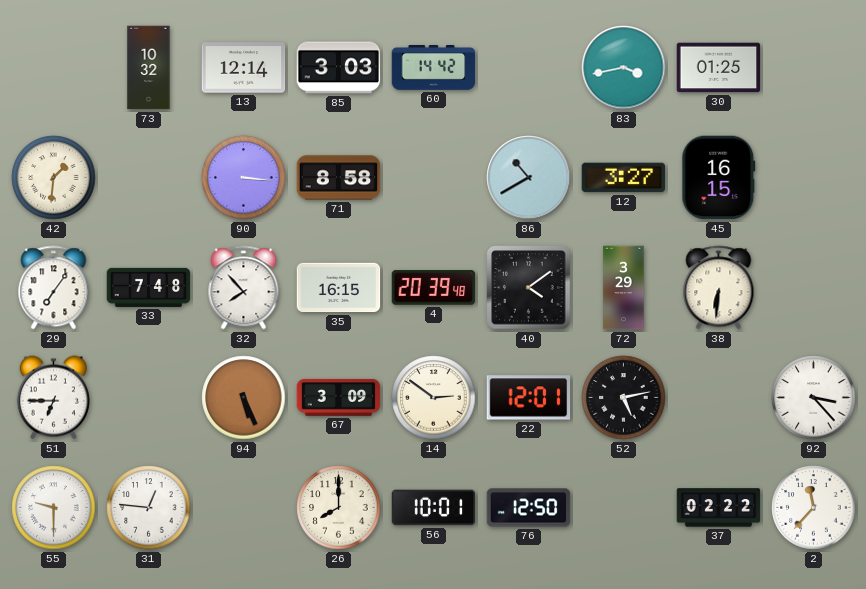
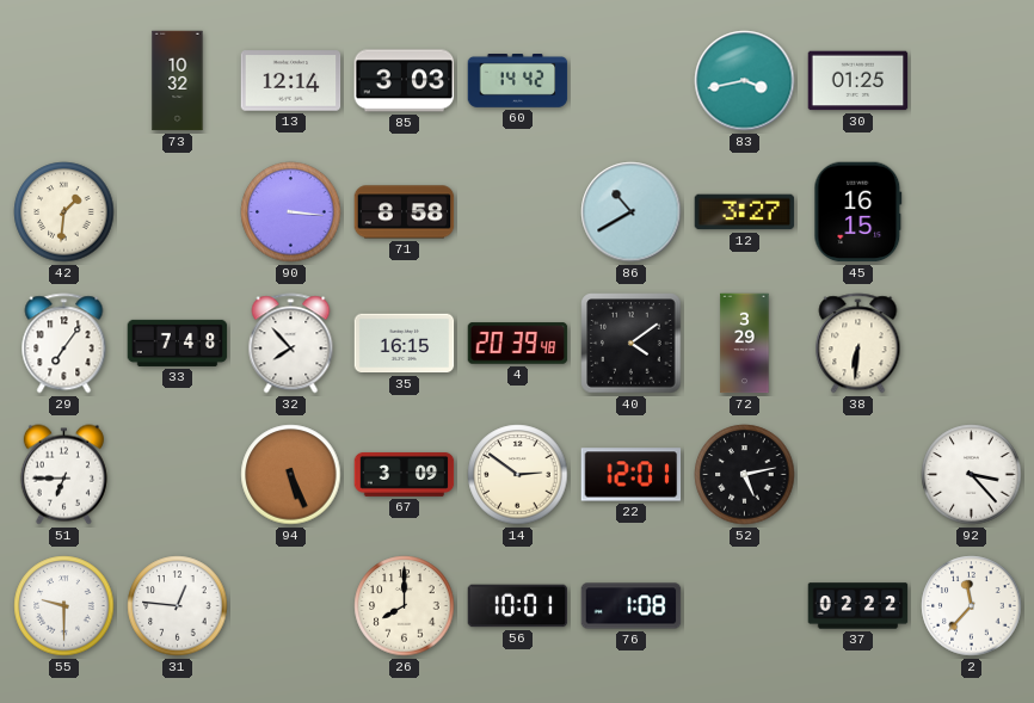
76: 12:50 -> 1:08 (632, 606)
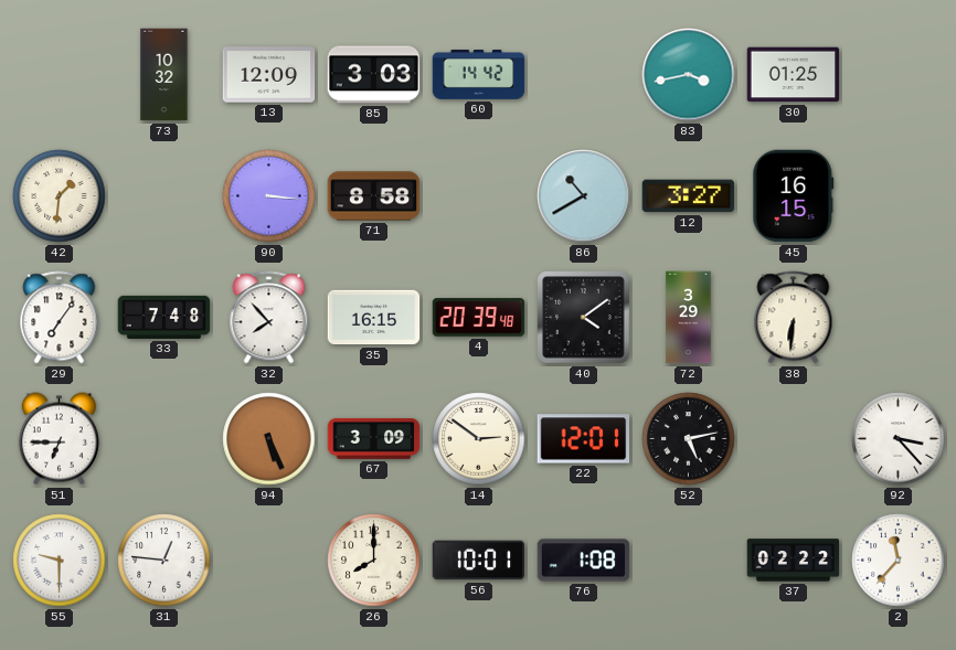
13: 12:14 -> 12:09 (269, 75)
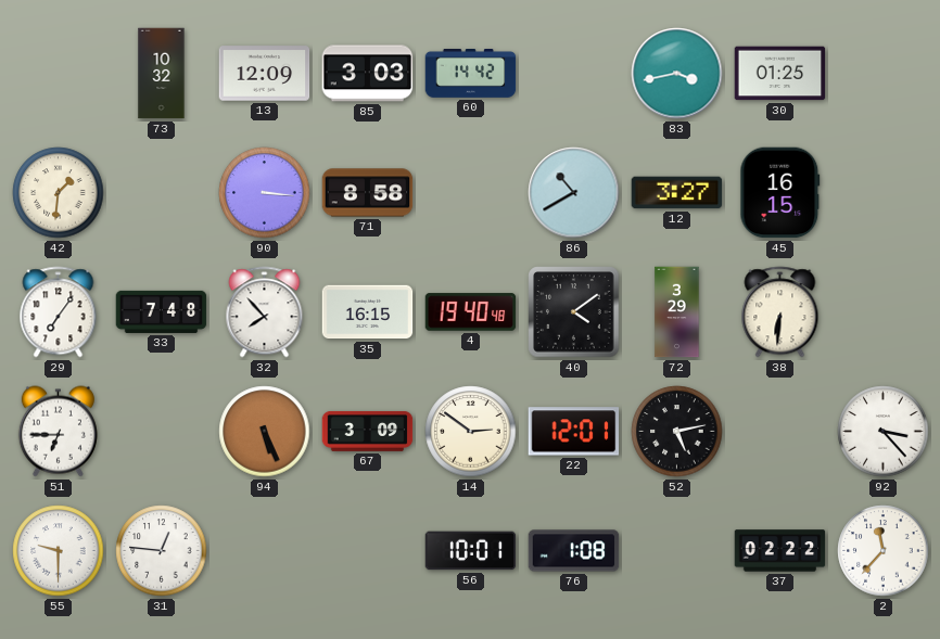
4: 20:39 -> 19:40 (471, 312)
26: 8:00 -> none (374, 561)
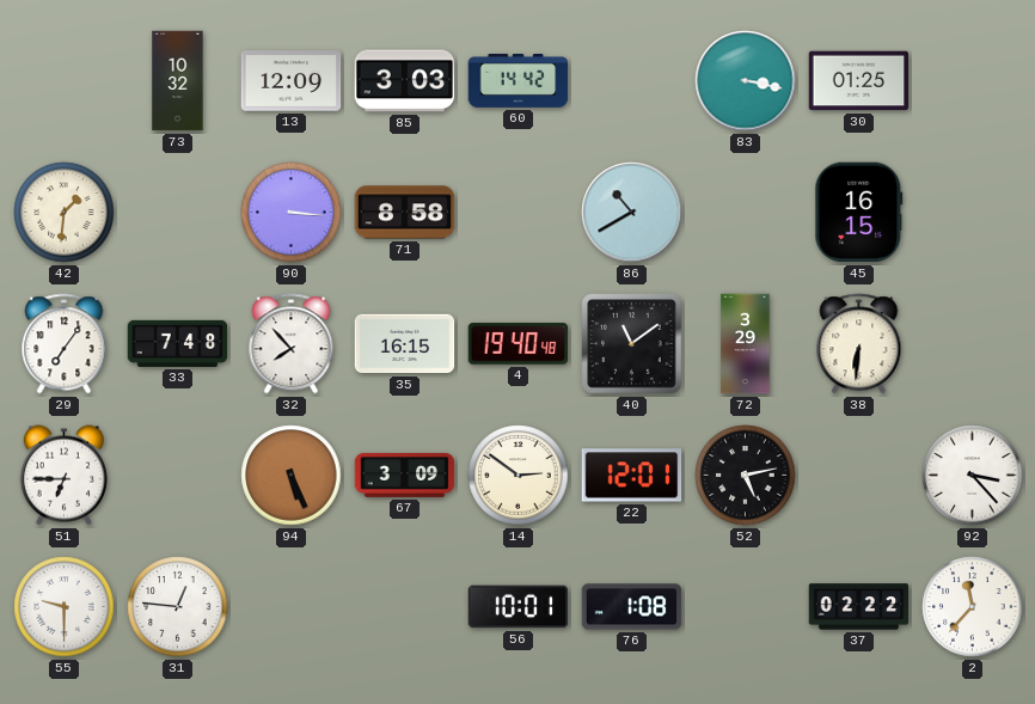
83: 3:43 -> 3:17 (746, 81)
12: 3:27 -> none (677, 193)
40: 4:09 -> 11:09 (632, 344)
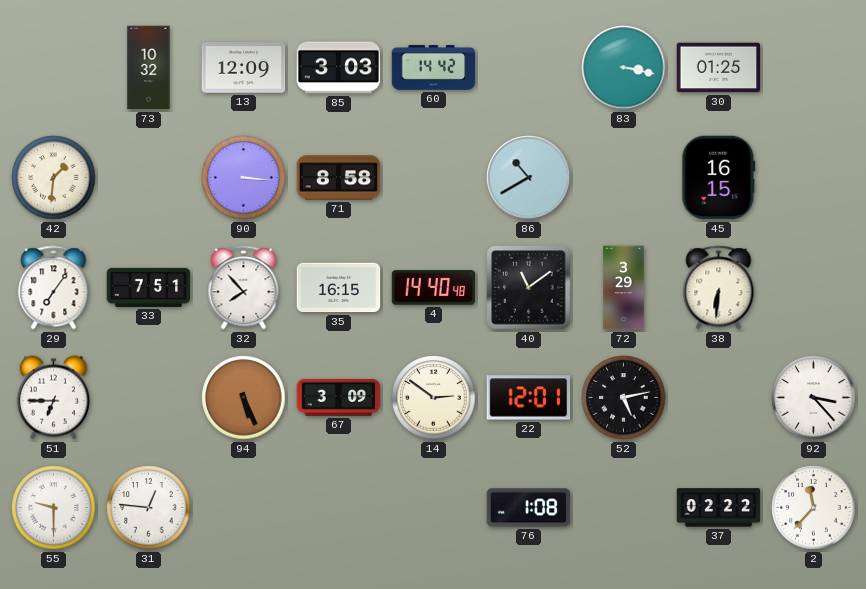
33: 7:48 -> 7:51 (149, 287)
4: 19:40 -> 14:40 (434, 288)
56: 10:01 -> none (519, 607)
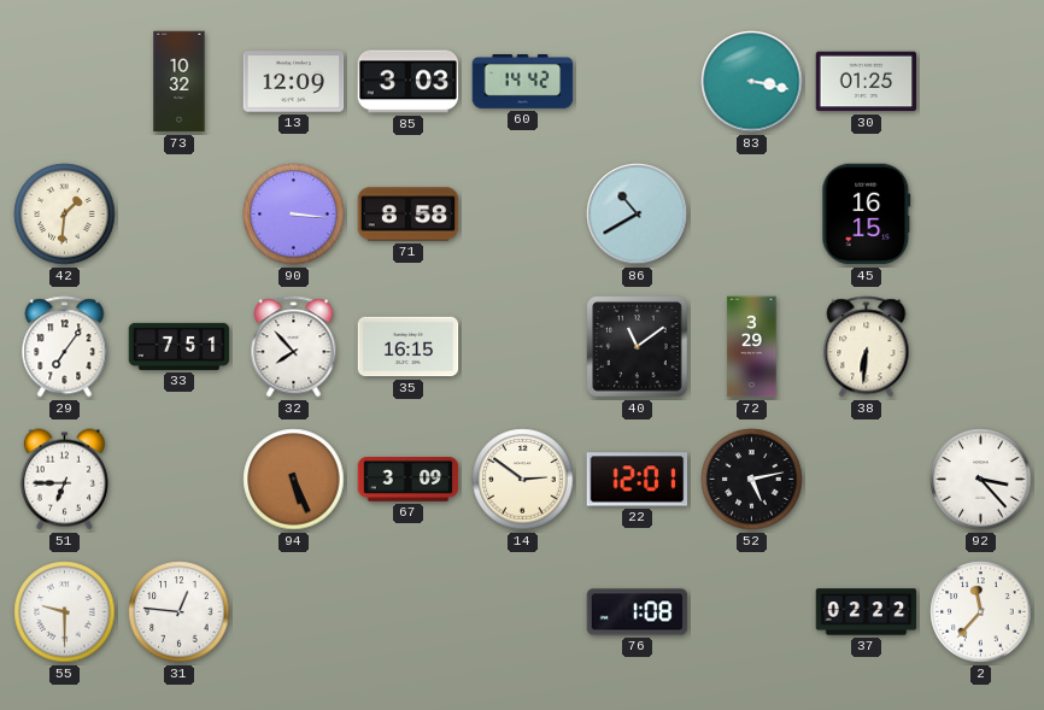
4: 14:40 -> none (434, 288)
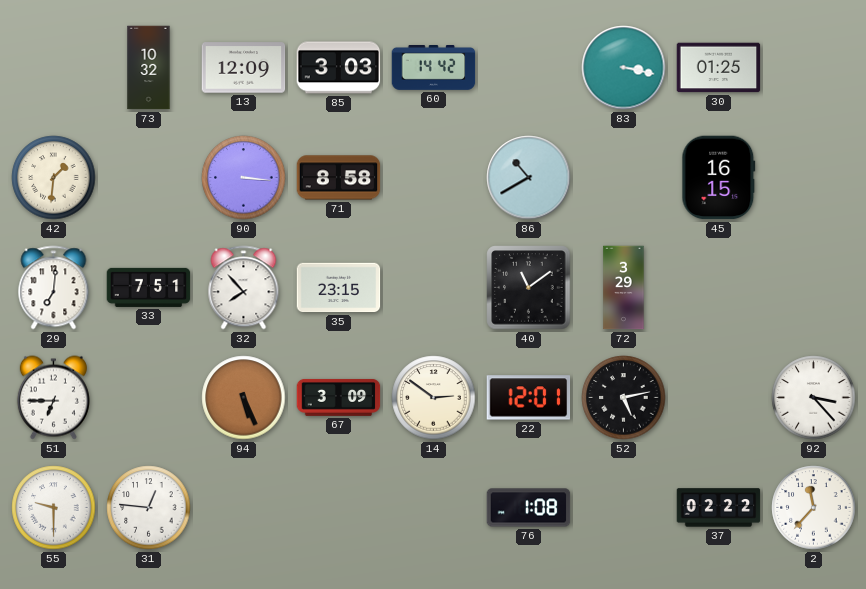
29: 7:06 -> 7:01 (54, 288)
35: 16:15 -> 23:15 (339, 288)
38: 6:31 -> none (867, 347)
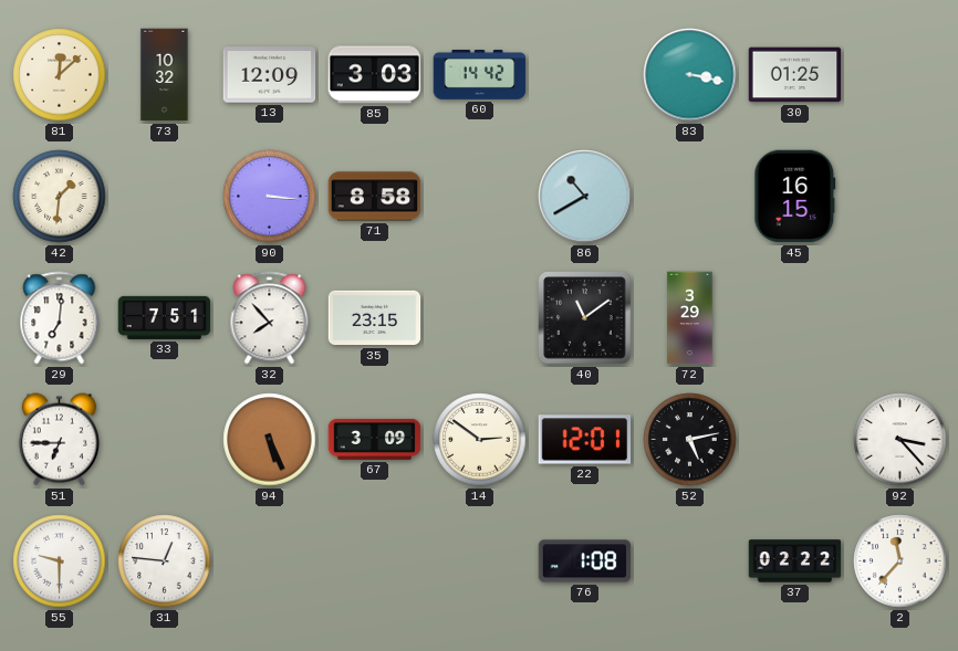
81: none -> 12:08 (60, 75)
